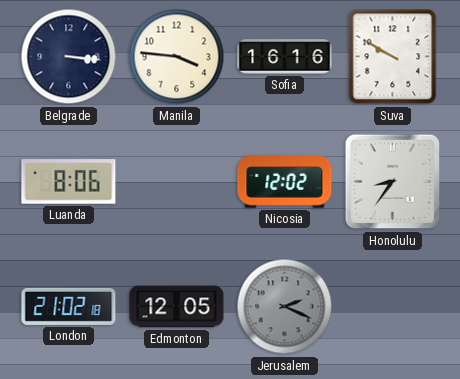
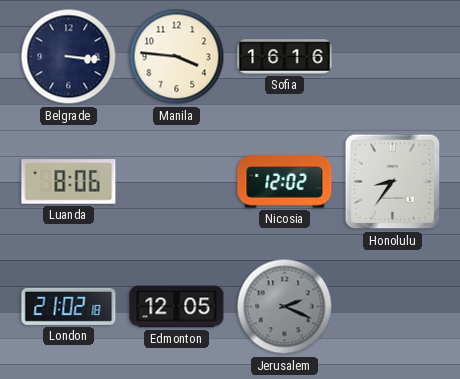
Suva: 9:50 -> none (393, 57)
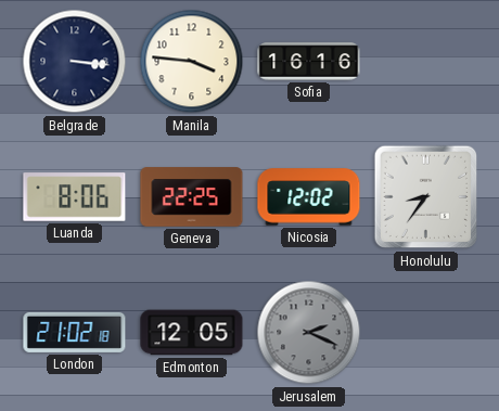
Geneva: none -> 22:25 (192, 197)
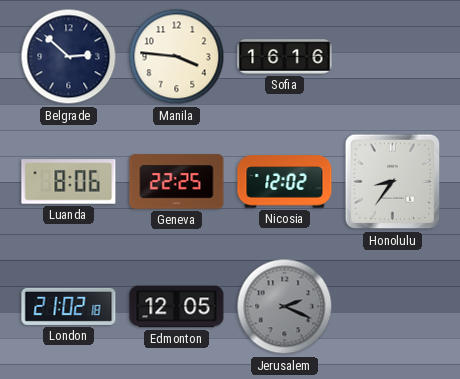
Belgrade: 3:16 -> 2:52 (69, 57)
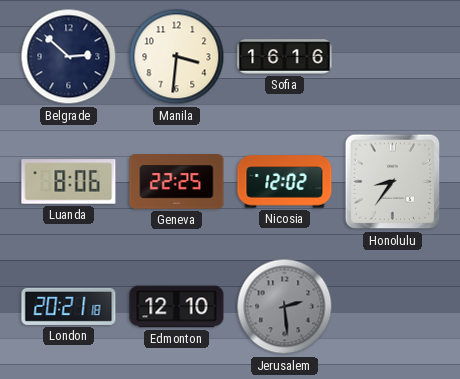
Manila: 3:46 -> 3:31 (177, 57)
London: 21:02 -> 20:21 (69, 306)
Edmonton: 12:05 -> 12:10 (177, 307)
Jerusalem: 2:19 -> 2:29 (285, 307)
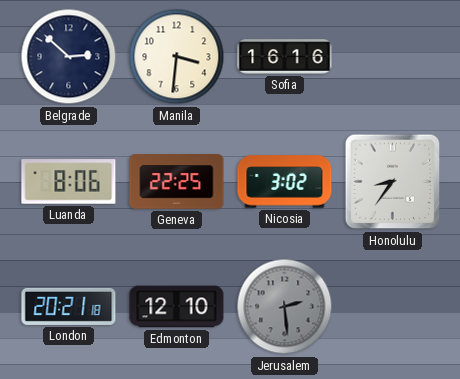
Nicosia: 12:02 -> 3:02 (285, 182)
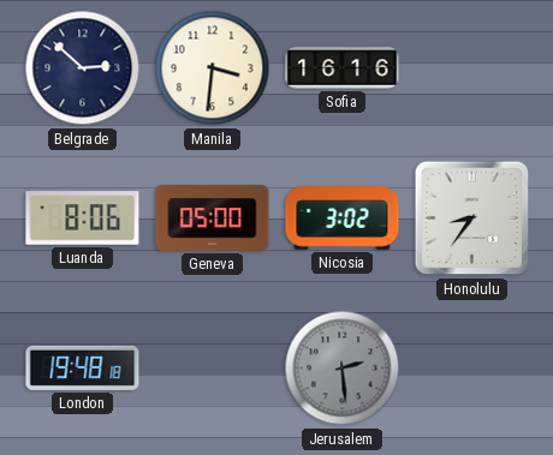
Geneva: 22:25 -> 05:00 (213, 218)
London: 20:21 -> 19:48 (83, 367)
Edmonton: 12:10 -> none (177, 307)
